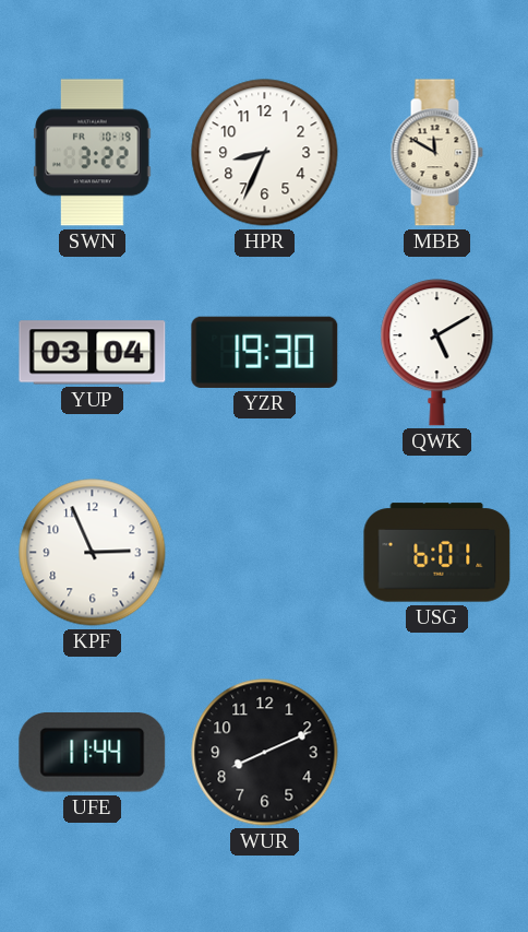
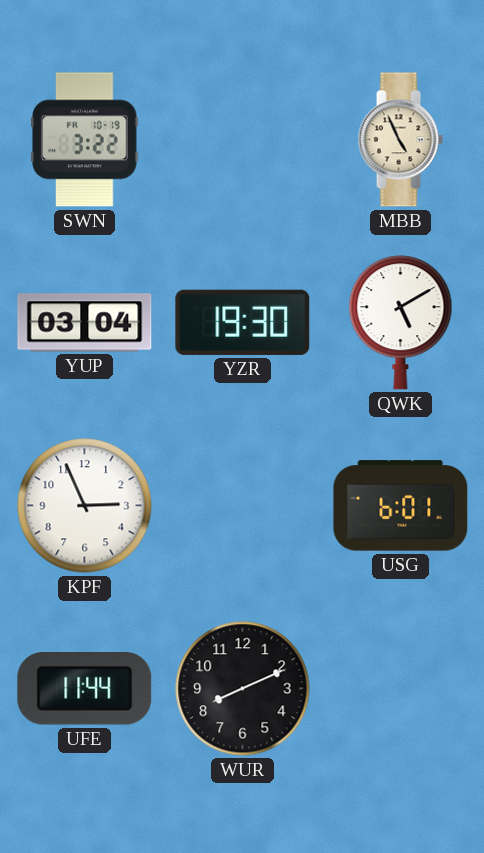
HPR: 8:34 -> none (265, 153)
MBB: 11:50 -> 4:56 (400, 140)
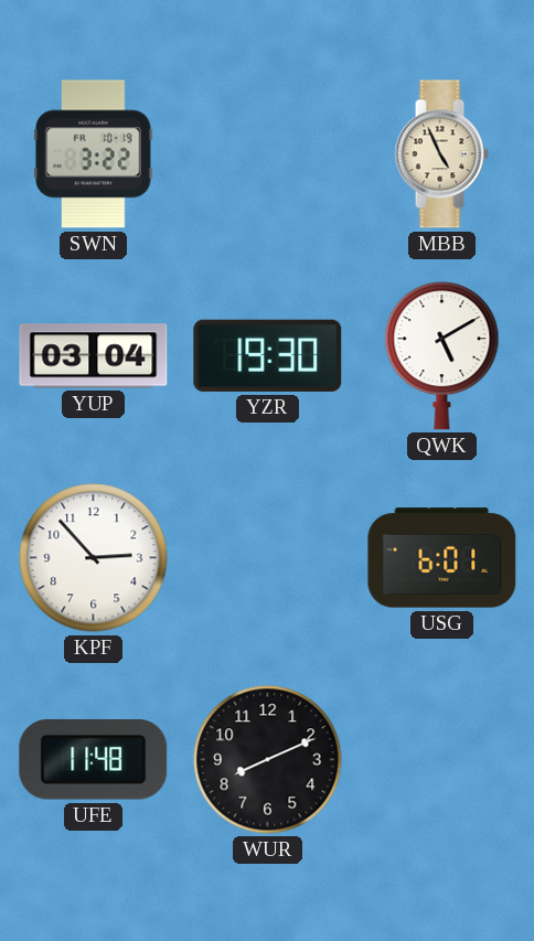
KPF: 2:56 -> 2:53 (94, 558)
UFE: 11:44 -> 11:48 (94, 760)
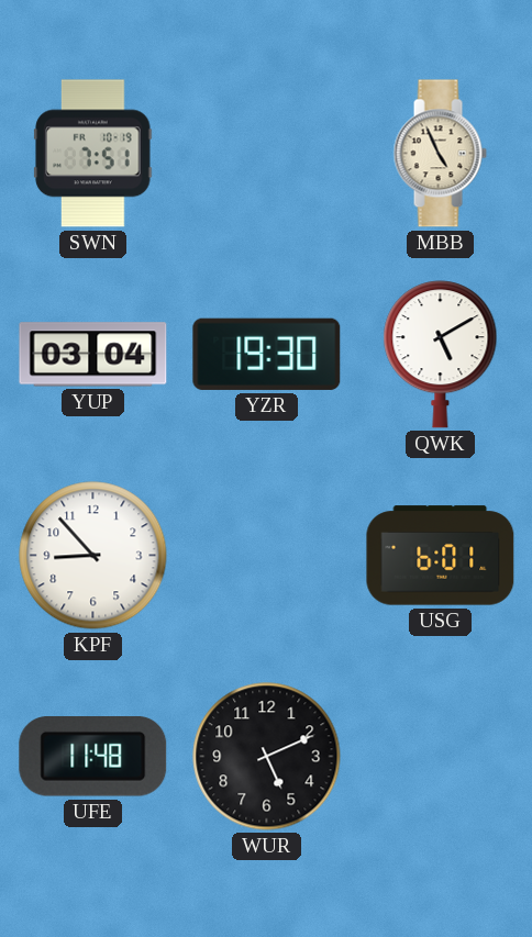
SWN: 3:22 -> 7:51 (93, 154)
KPF: 2:53 -> 8:53 (93, 556)
WUR: 8:11 -> 5:11 (267, 757)
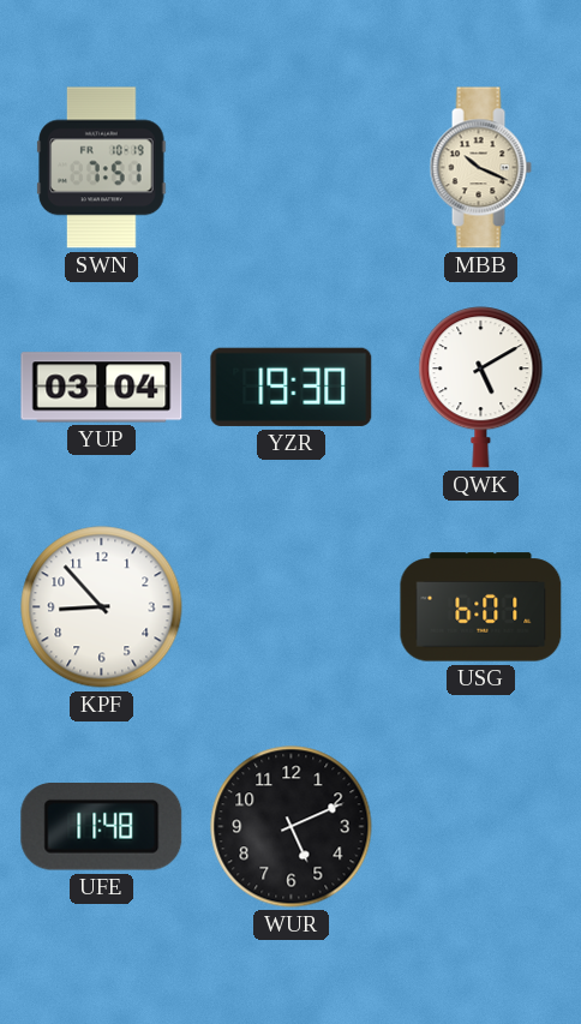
MBB: 4:56 -> 10:19 (480, 168)
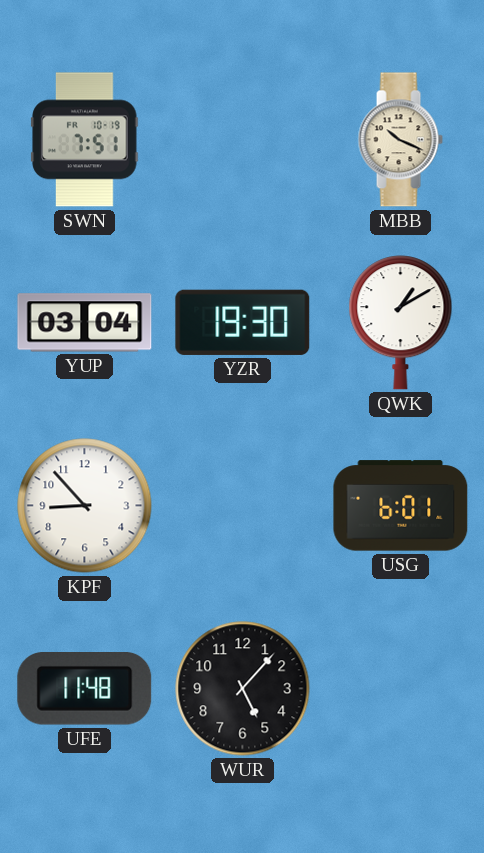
QWK: 5:10 -> 1:10 (401, 323)
WUR: 5:11 -> 5:07 (243, 689)
